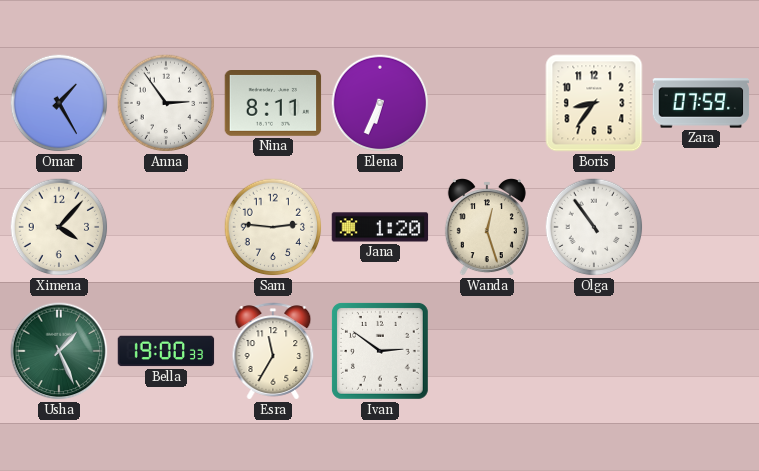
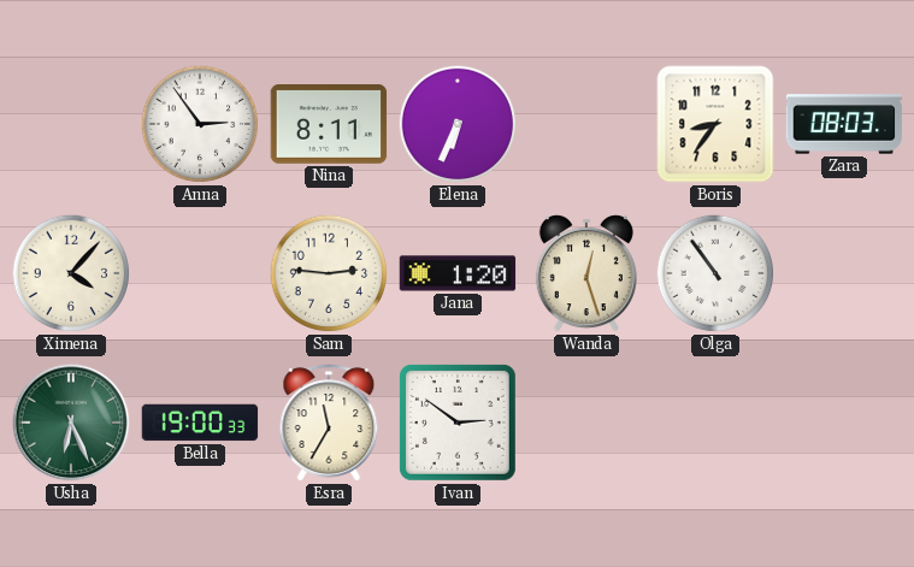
Omar: 1:25 -> none (59, 103)
Zara: 07:59 -> 08:03 (844, 124)
Usha: 1:26 -> 6:26 (71, 423)
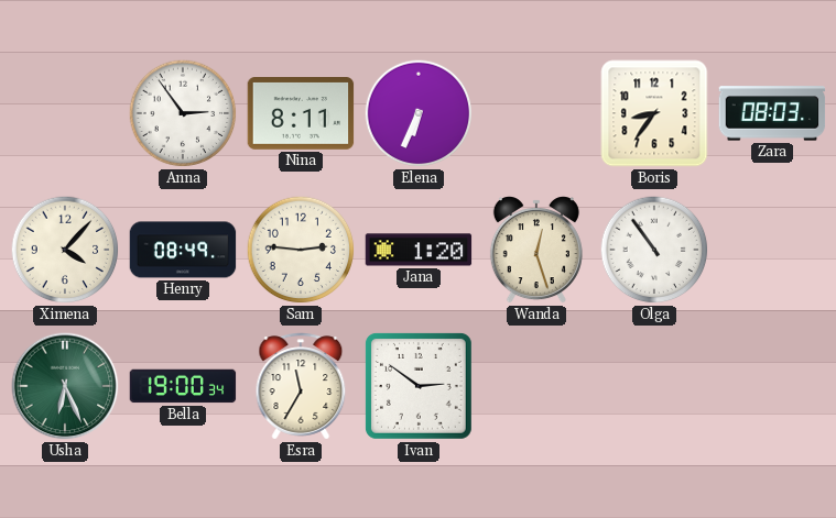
Henry: none -> 08:49 (183, 250)
Bella: 19:00:33 -> 19:00:34 (183, 386)
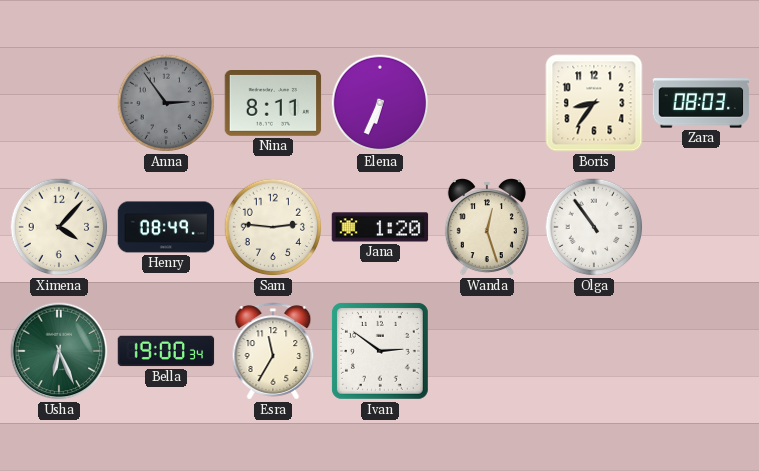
Anna dial: white -> grey (166, 103)
